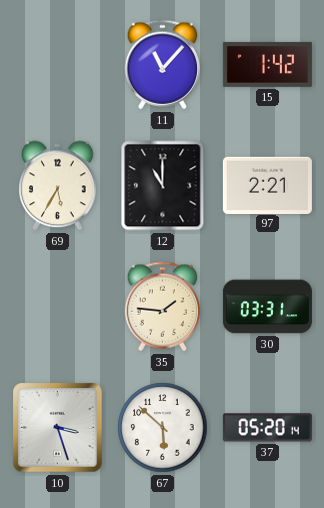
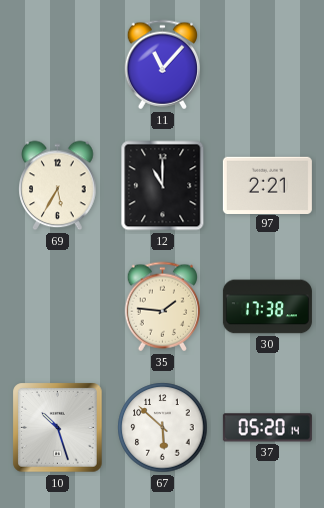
15: 1:42 -> none (267, 64)
30: 03:31 -> 17:38 (267, 307)
10: 3:27 -> 10:27 (58, 428)
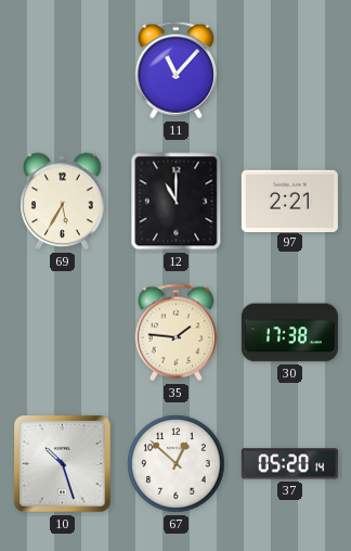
67: 5:52 -> 12:52 (177, 464)
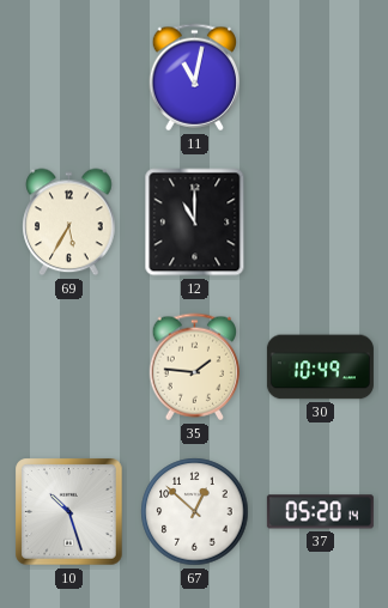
11: 11:07 -> 11:02 (194, 78)
97: 2:21 -> none (289, 201)
30: 17:38 -> 10:49 (320, 367)
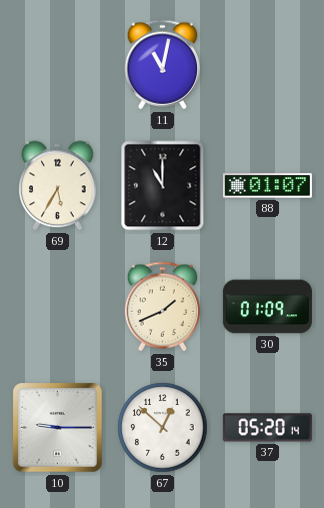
88: none -> 01:07 (267, 186)
35: 1:46 -> 1:41 (162, 307)
30: 10:49 -> 01:09 (267, 307)
10: 10:27 -> 9:15 (58, 428)
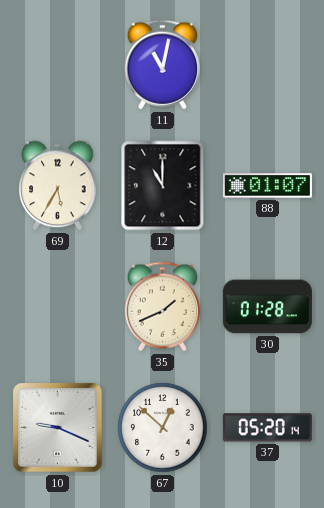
30: 01:09 -> 01:28 (267, 307)
10: 9:15 -> 9:19 (58, 428)
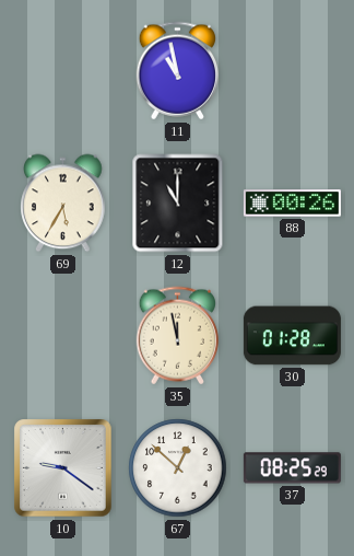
11: 11:02 -> 10:58 (177, 71)
88: 01:07 -> 00:26 (292, 204)
35: 1:41 -> 11:58 (177, 336)
10: 9:19 -> 9:21 (63, 468)
37: 05:20 -> 08:25 (292, 468)
